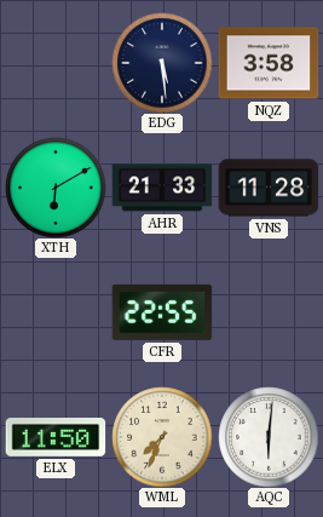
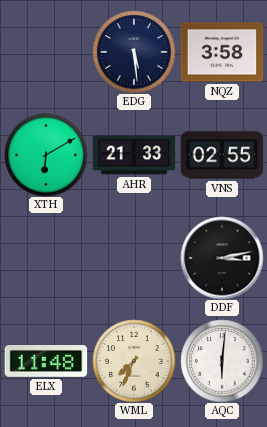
VNS: 11:28 -> 02:55 (222, 155)
CFR: 22:55 -> none (162, 312)
DDF: none -> 3:13 (222, 258)
ELX: 11:50 -> 11:48 (46, 362)
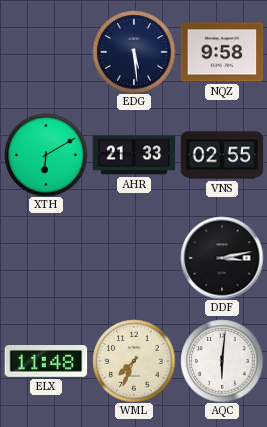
NQZ: 3:58 -> 9:58 (222, 52)
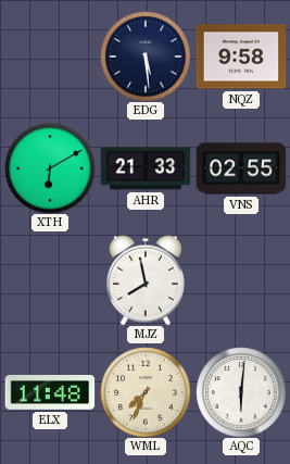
MJZ: none -> 7:58 (146, 280)
DDF: 3:13 -> none (222, 258)
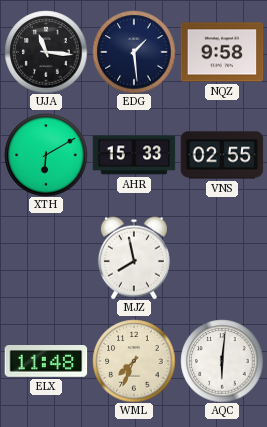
UJA: none -> 11:16 (46, 52)
EDG: 5:29 -> 1:29 (134, 52)
AHR: 21:33 -> 15:33 (134, 155)
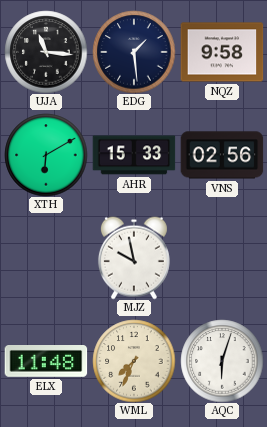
VNS: 02:55 -> 02:56 (222, 155)
MJZ: 7:58 -> 9:58 (134, 258)
AQC: 6:01 -> 6:03 (222, 361)
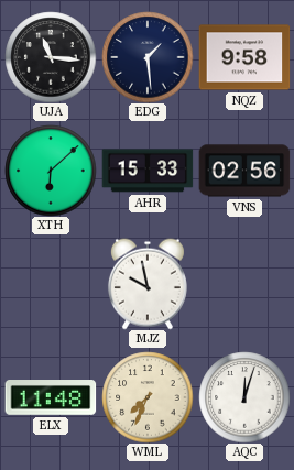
XTH: 6:10 -> 6:08 (51, 171)
AQC: 6:03 -> 12:03 (244, 397)
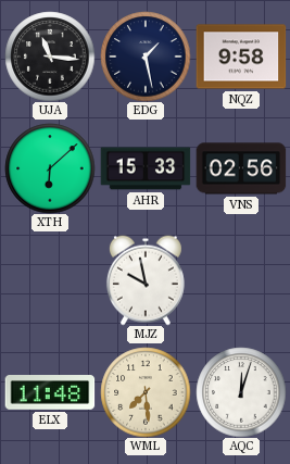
EDG: 1:29 -> 1:28 (146, 57)
WML: 7:34 -> 7:29 (146, 392)
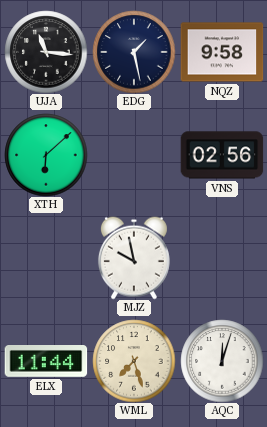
AHR: 15:33 -> none (146, 168)
ELX: 11:48 -> 11:44 (46, 362)
WML: 7:29 -> 7:27 (134, 361)
